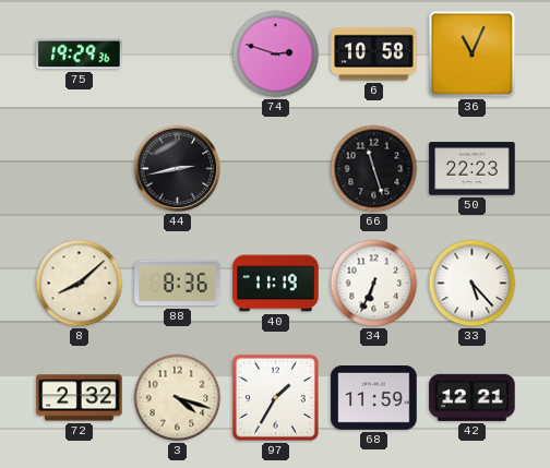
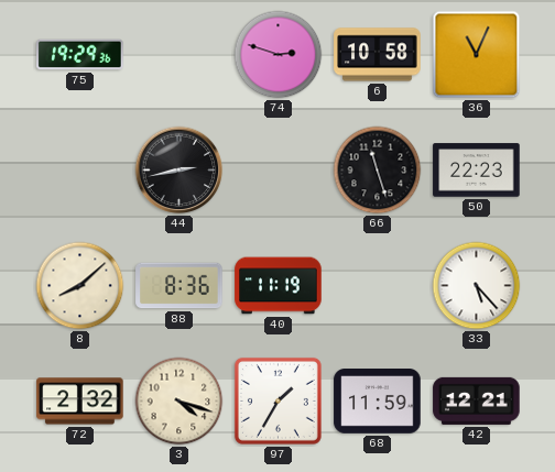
34: 6:34 -> none (374, 284)
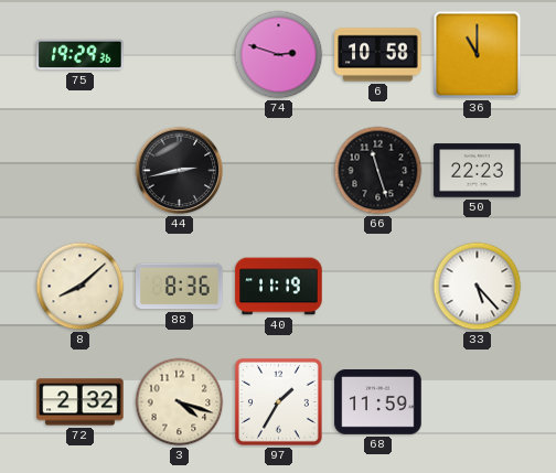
36: 11:04 -> 11:00 (478, 55)
42: 12:21 -> none (477, 400)
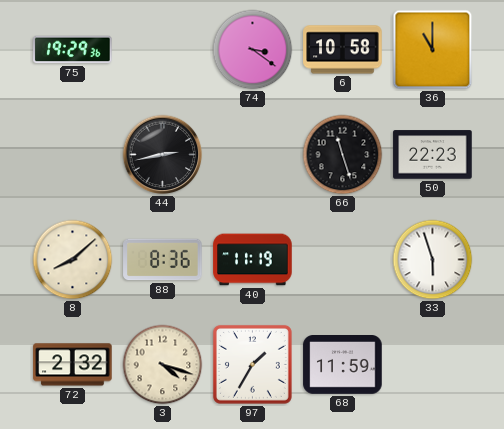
74: 2:48 -> 3:21 (253, 50)
33: 5:23 -> 5:57 (433, 260)
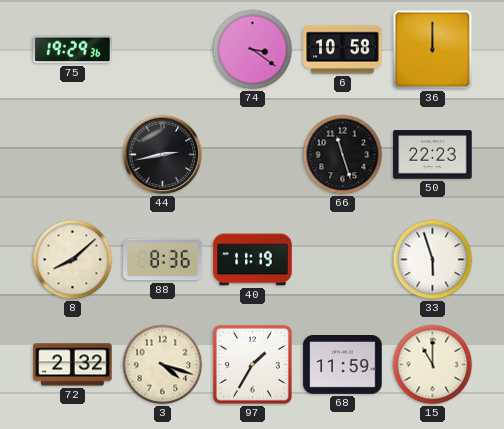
36: 11:00 -> 12:00 (433, 50)
15: none -> 11:00 (433, 365)
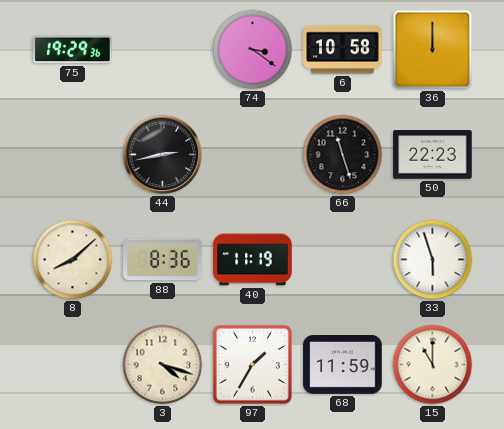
72: 2:32 -> none (73, 365)
